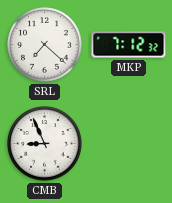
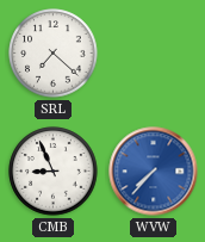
MKP: 7:12 -> none (129, 45)
WVW: none -> 7:37 (154, 172)
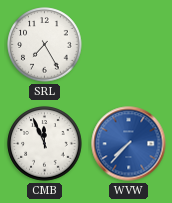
SRL: 7:22 -> 7:25 (45, 45)
CMB: 8:56 -> 11:56 (45, 144)
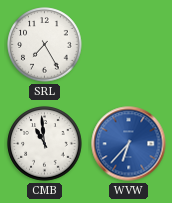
CMB: 11:56 -> 10:59 (45, 144)
WVW: 7:37 -> 6:37 (129, 144)
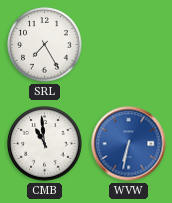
WVW: 6:37 -> 6:32 (129, 144)
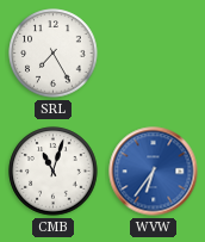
CMB: 10:59 -> 11:03 (54, 172)
WVW: 6:32 -> 6:36 (154, 172)
